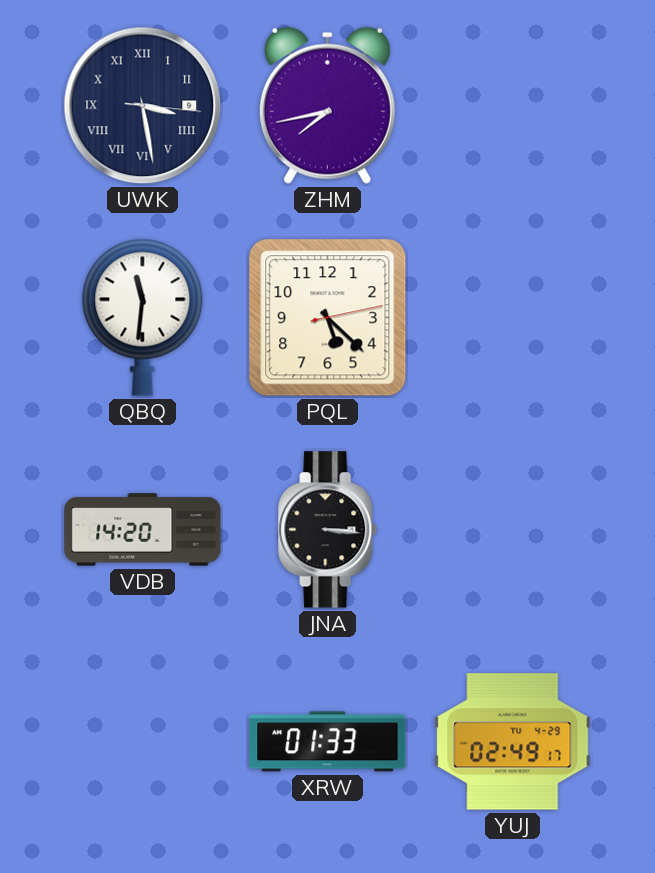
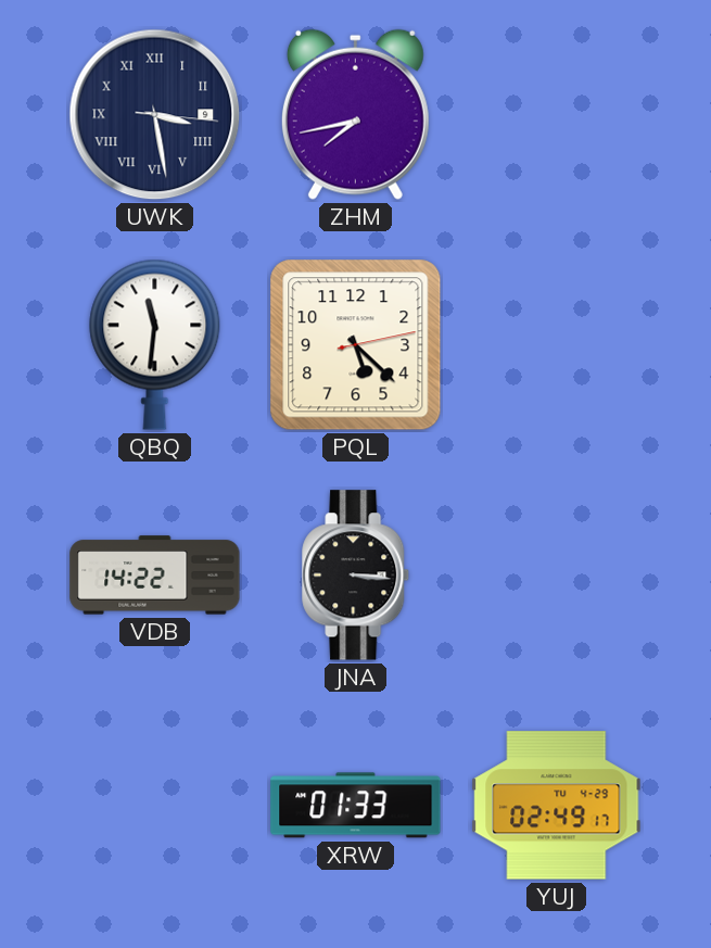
VDB: 14:20 -> 14:22 (155, 576)
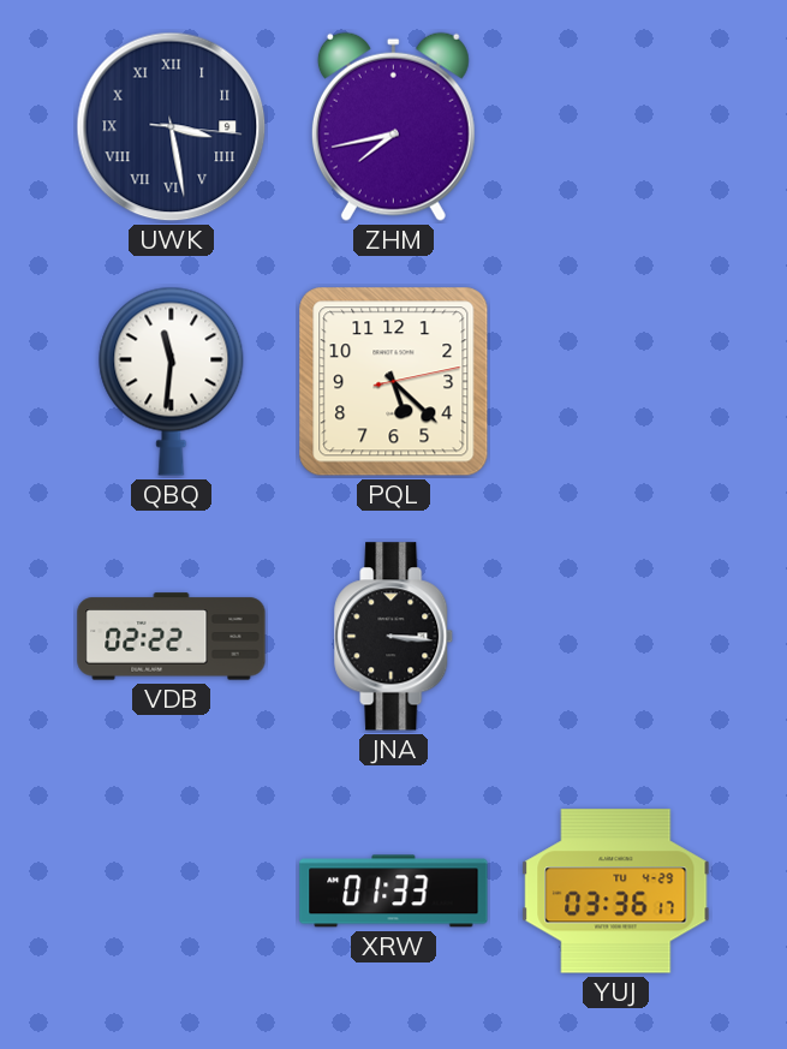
VDB: 14:22 -> 02:22 (172, 637)
YUJ: 02:49 -> 03:36 (616, 892)
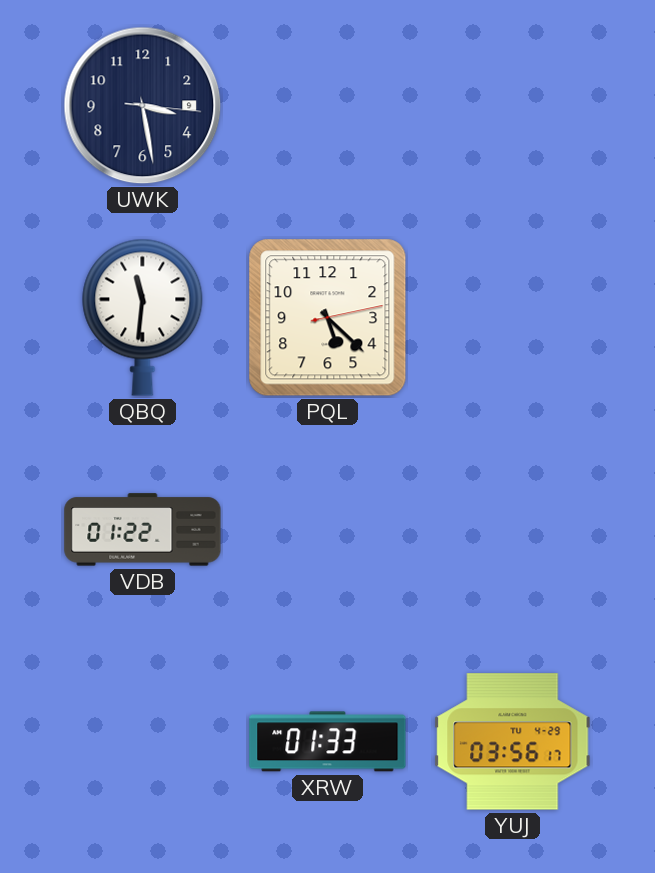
UWK numerals: Roman -> Arabic (143, 106)
ZHM: 7:43 -> none (393, 126)
VDB: 02:22 -> 01:22 (143, 530)
JNA: 3:16 -> none (394, 637)
YUJ: 03:36 -> 03:56 (513, 742)
